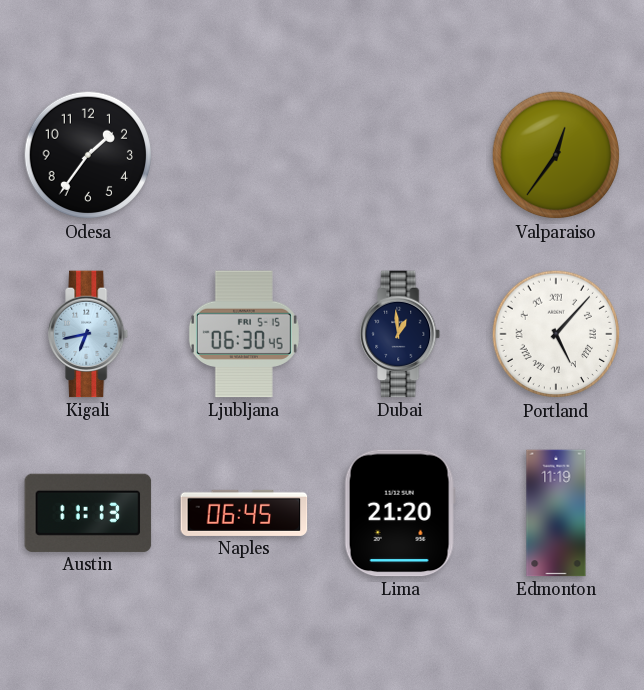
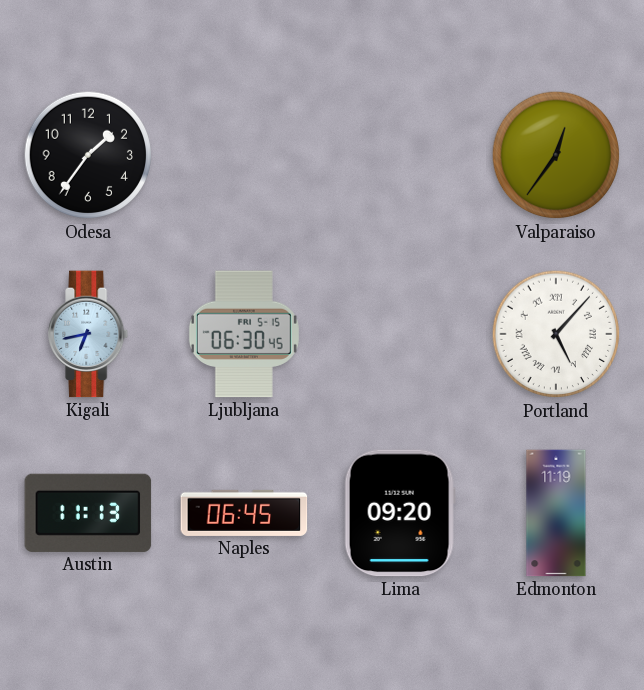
Dubai: 12:59 -> none (401, 334)
Lima: 21:20 -> 09:20 (400, 513)
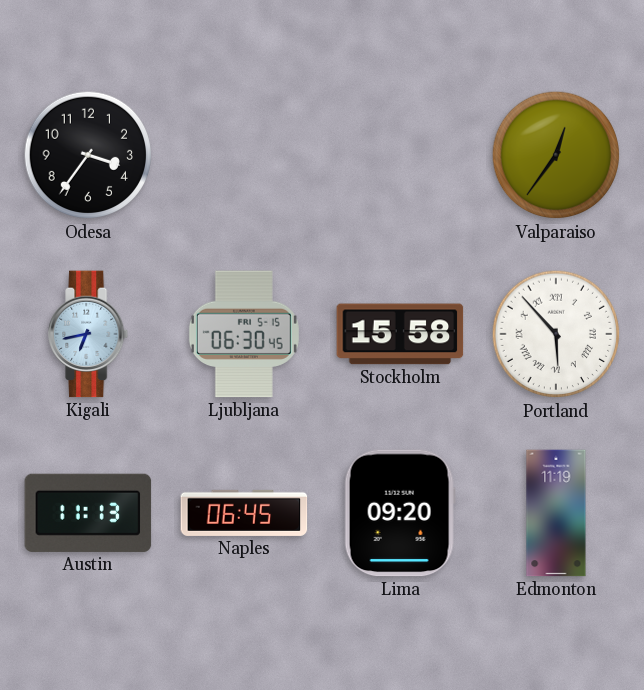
Odesa: 1:36 -> 3:36 (88, 155)
Stockholm: none -> 15:58 (400, 334)
Portland: 5:07 -> 5:53 (556, 334)
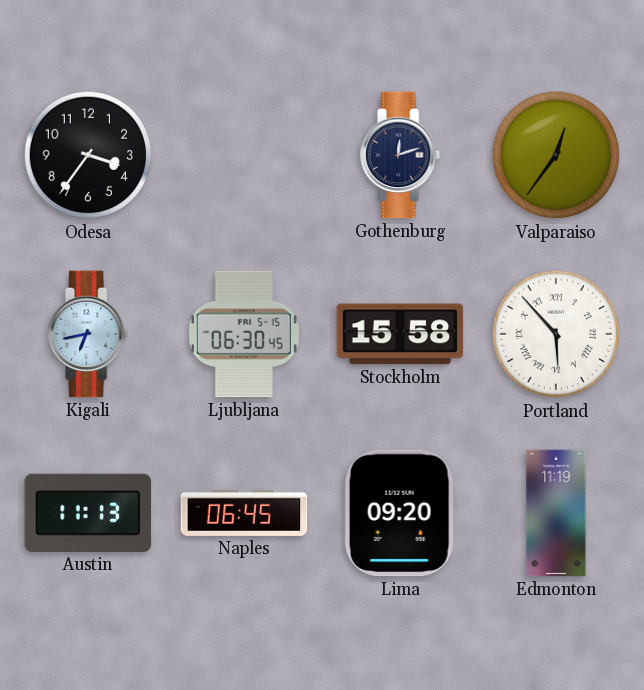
Gothenburg: none -> 12:12 (401, 155)
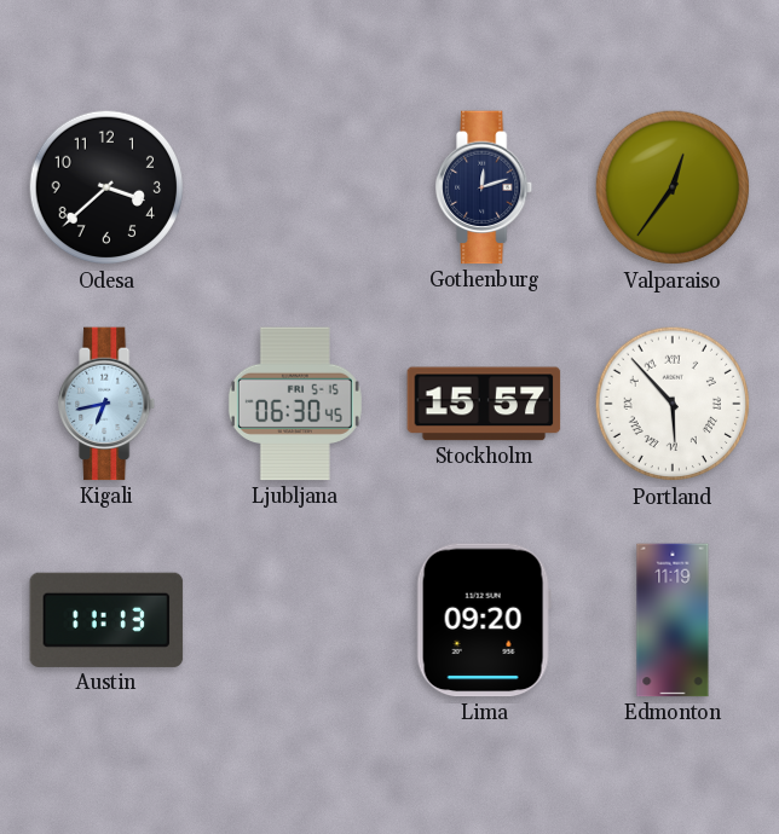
Odesa: 3:36 -> 3:38 (106, 187)
Stockholm: 15:58 -> 15:57 (484, 404)
Naples: 06:45 -> none (244, 513)
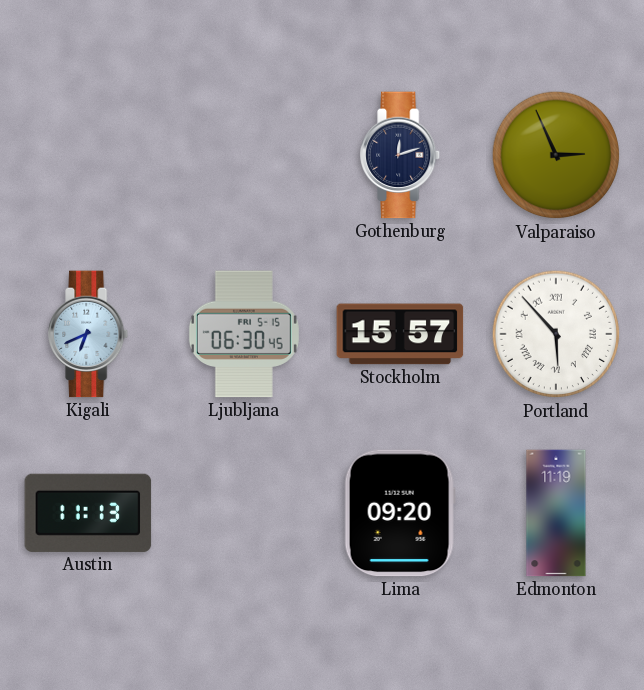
Odesa: 3:38 -> none (106, 187)
Valparaiso: 12:36 -> 2:56 (556, 155)
Kigali: 6:43 -> 6:41 (89, 334)
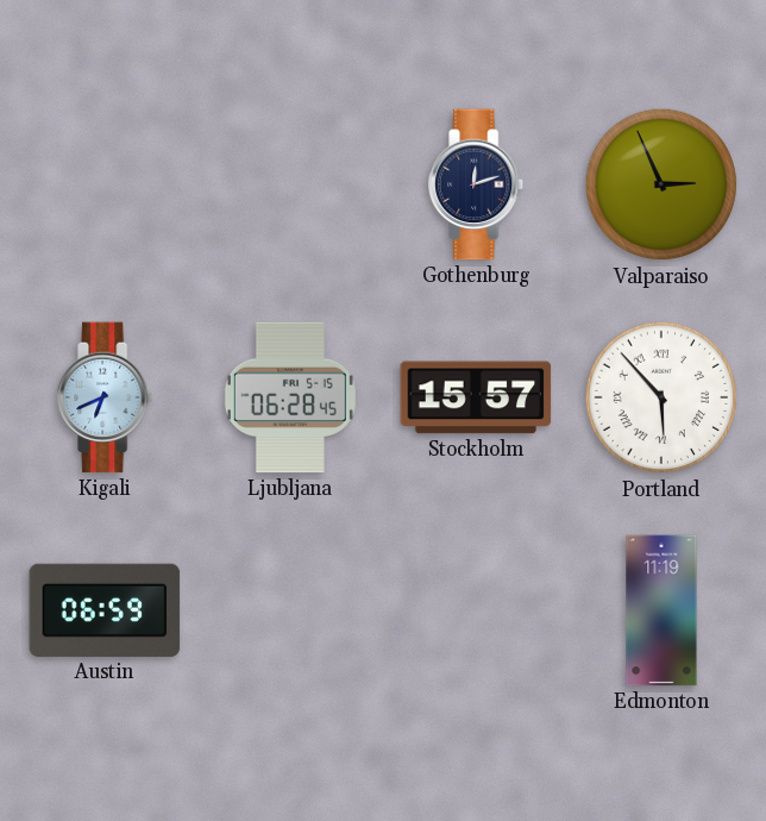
Ljubljana: 06:30 -> 06:28 (290, 397)
Austin: 11:13 -> 06:59 (105, 610)
Lima: 09:20 -> none (400, 513)
